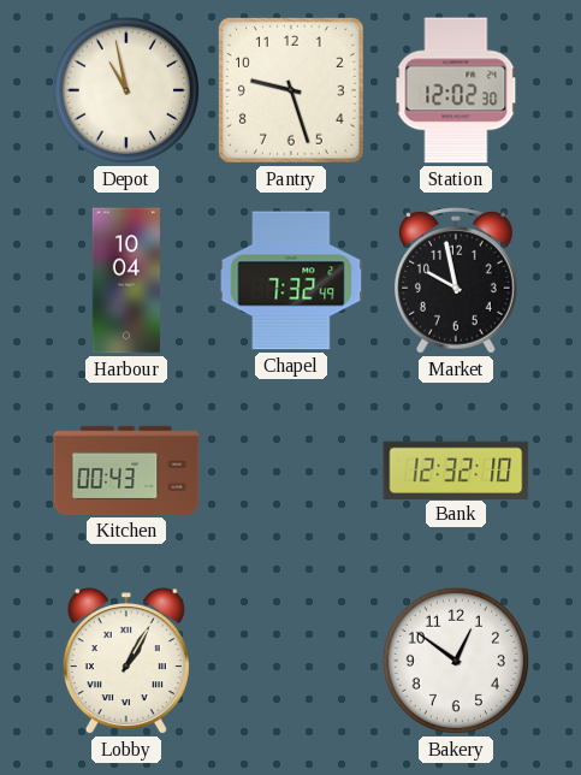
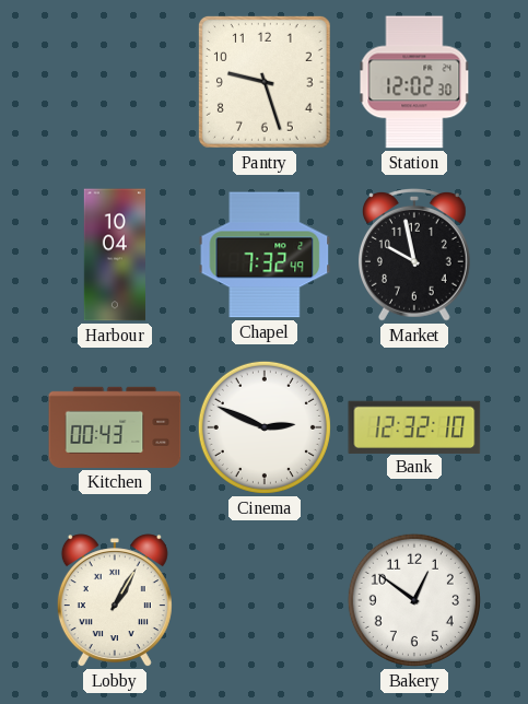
Depot: 10:58 -> none (126, 90)
Cinema: none -> 2:49 (265, 427)
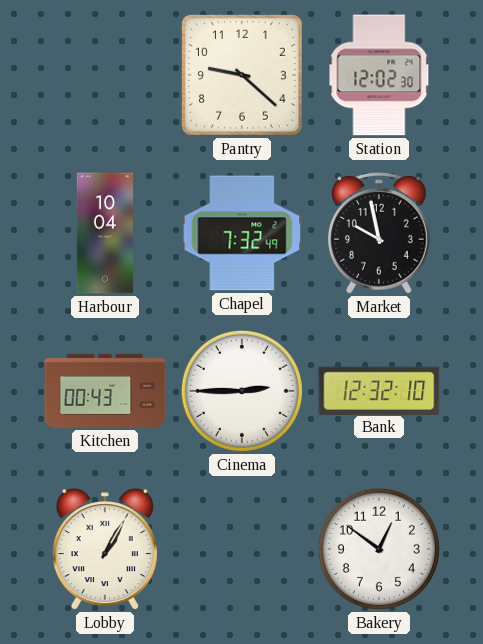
Pantry: 9:27 -> 9:22 (242, 75)
Cinema: 2:49 -> 2:45 (242, 391)
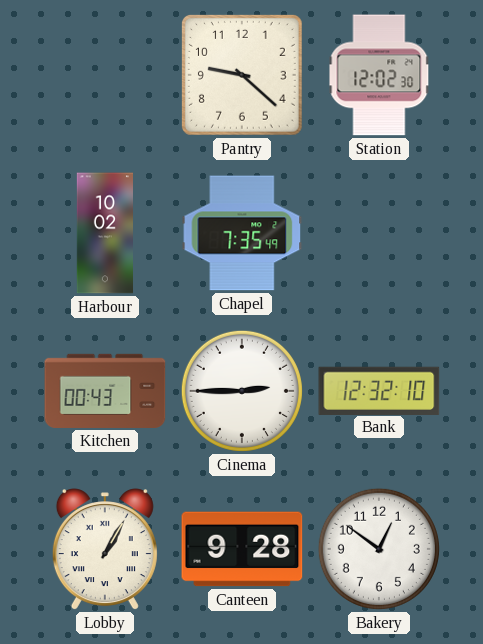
Harbour: 10:04 -> 10:02 (104, 233)
Chapel: 7:32 -> 7:35 (242, 233)
Market: 9:58 -> none (379, 234)
Canteen: none -> 9:28 (242, 549)
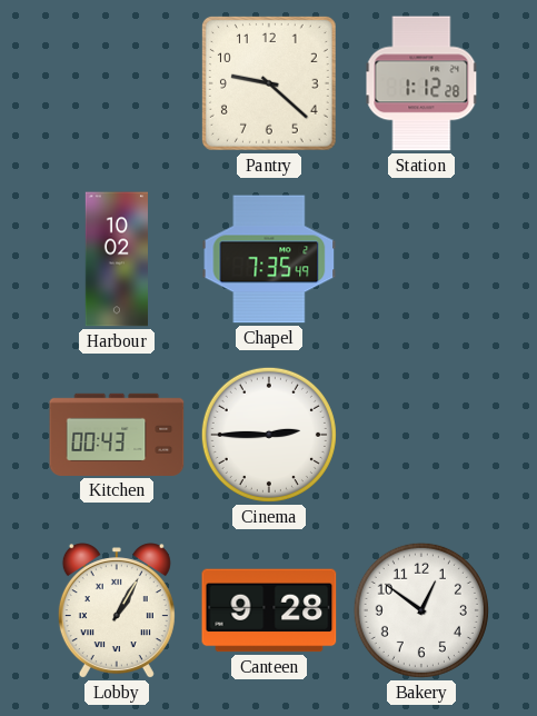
Station: 12:02 -> 1:12 (421, 83)
Bank: 12:32 -> none (379, 390)
